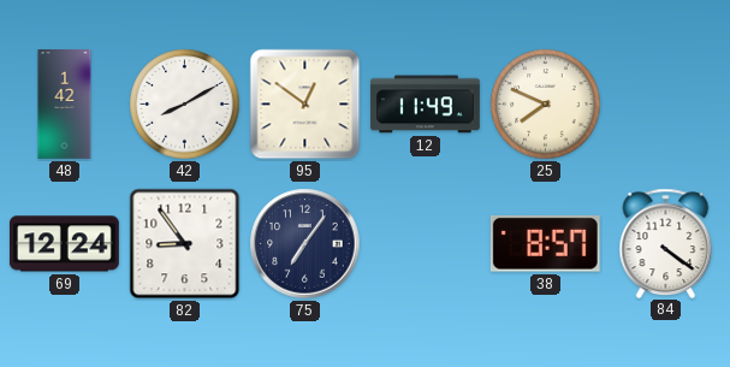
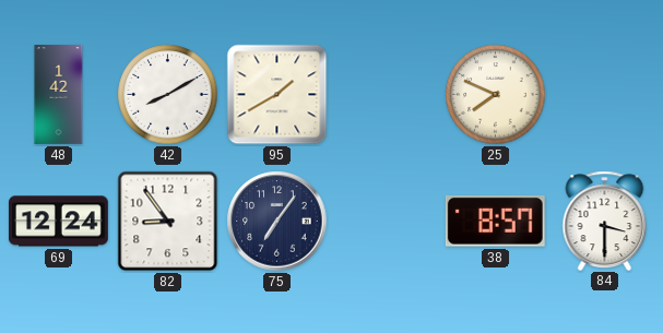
95: 12:51 -> 1:40 (277, 95)
12: 11:49 -> none (425, 105)
84: 4:21 -> 3:30 (605, 221)
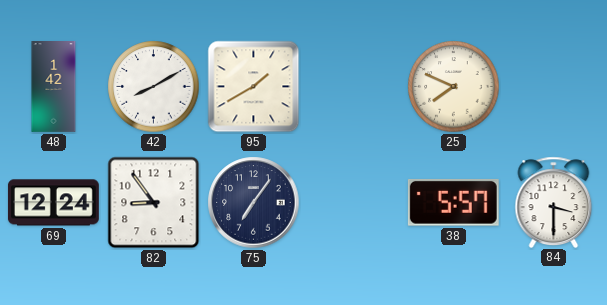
38: 8:57 -> 5:57 (453, 203)
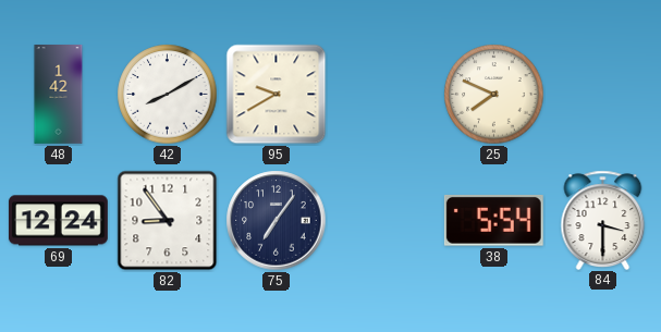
95: 1:40 -> 9:40 (277, 95)
38: 5:57 -> 5:54 (493, 221)
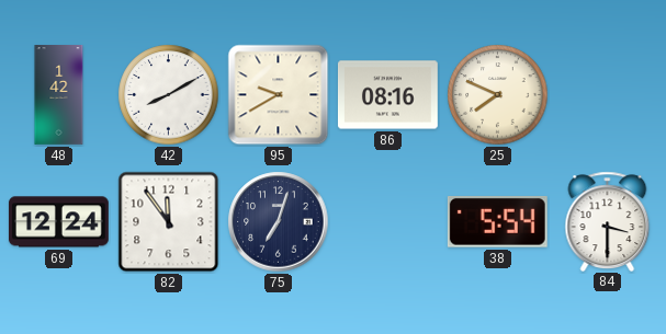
86: none -> 08:16 (387, 95)
82: 8:54 -> 11:54 (169, 222)
75: 7:06 -> 7:03 (279, 222)
